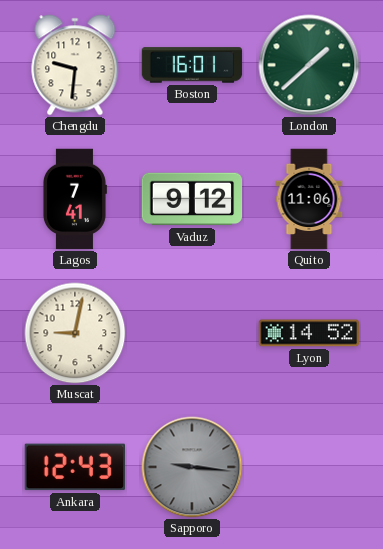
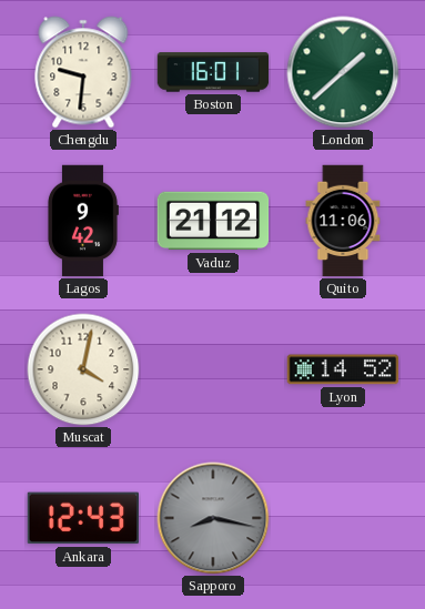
Lagos: 7:41 -> 9:42 (82, 221)
Vaduz: 9:12 -> 21:12 (213, 221)
Muscat: 9:02 -> 4:02 (83, 369)
Sapporo: 9:16 -> 8:17 (213, 518)
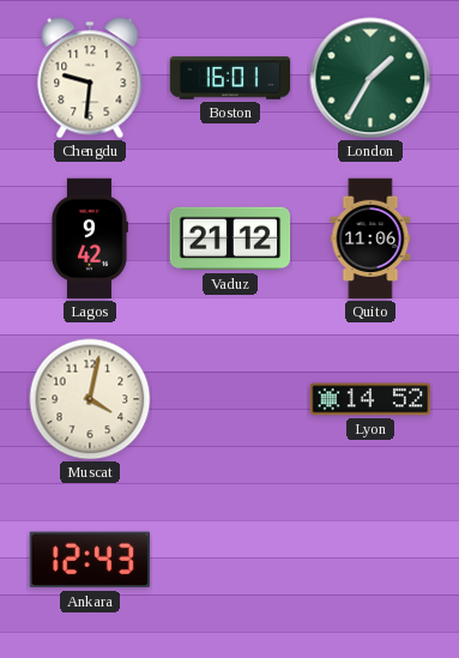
London: 1:38 -> 1:35 (370, 78)
Sapporo: 8:17 -> none (213, 518)
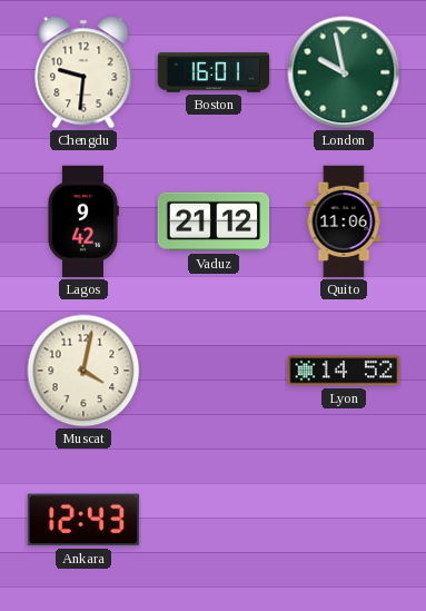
London: 1:35 -> 9:58 (344, 72)
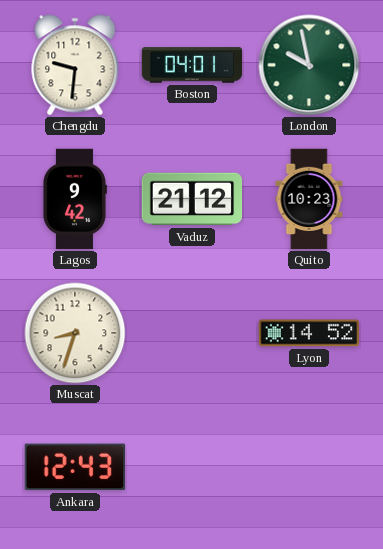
Boston: 16:01 -> 04:01 (192, 65)
Quito: 11:06 -> 10:23 (309, 199)
Muscat: 4:02 -> 8:33 (75, 333)
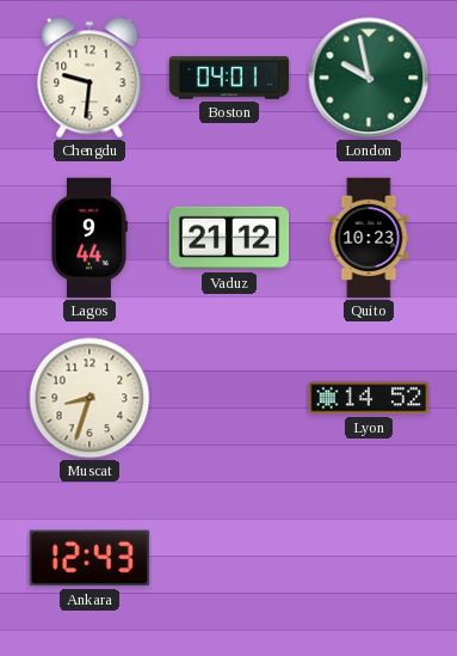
Lagos: 9:42 -> 9:44 (88, 238)
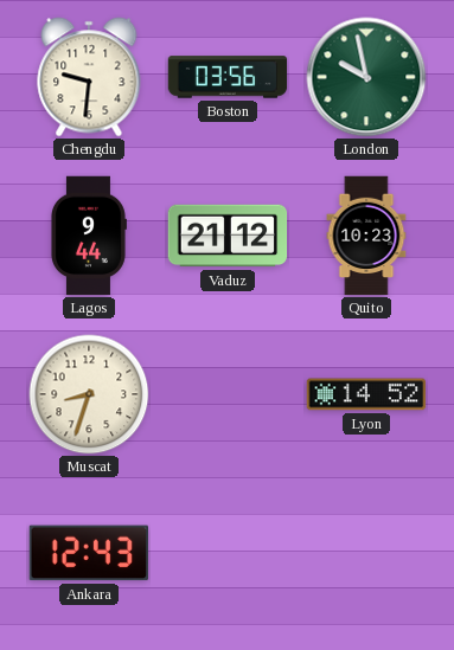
Boston: 04:01 -> 03:56 (228, 77)
